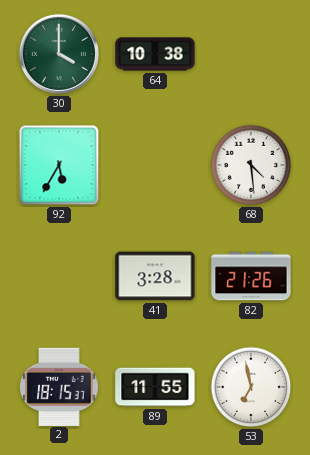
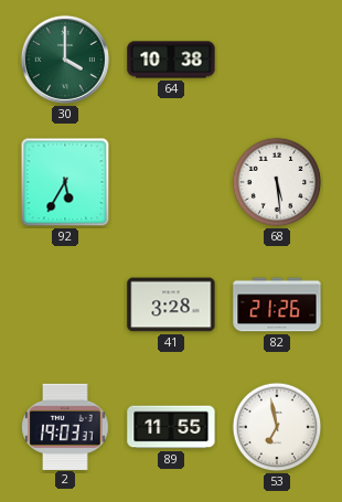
68: 4:29 -> 5:29 (277, 182)
2: 18:15 -> 19:03 (65, 426)
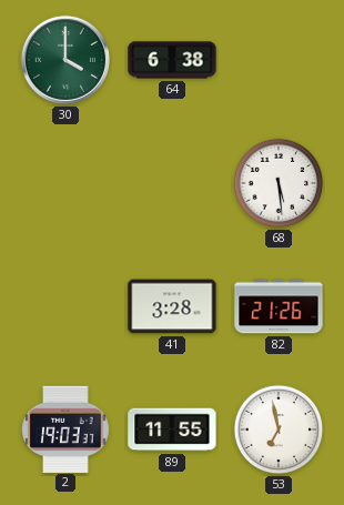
64: 10:38 -> 6:38 (172, 60)
92: 5:35 -> none (65, 182)
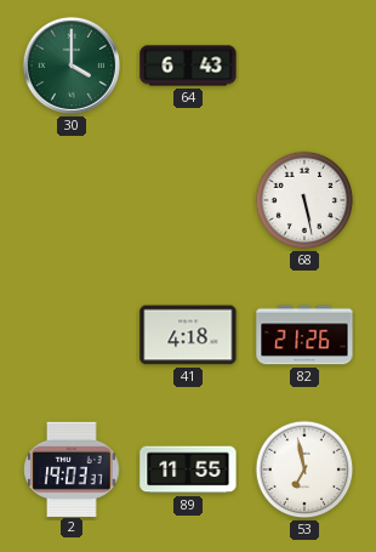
64: 6:38 -> 6:43 (188, 66)
68: 5:29 -> 5:28 (304, 200)
41: 3:28 -> 4:18 (188, 335)
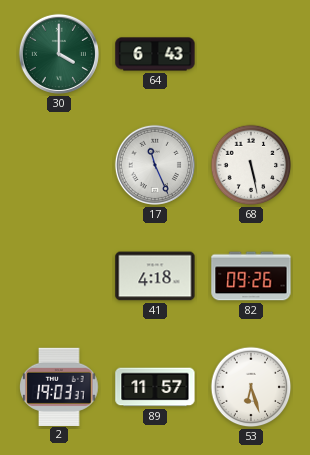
17: none -> 11:26 (155, 165)
82: 21:26 -> 09:26 (251, 276)
89: 11:55 -> 11:57 (155, 387)
53: 6:58 -> 6:27 (251, 387)
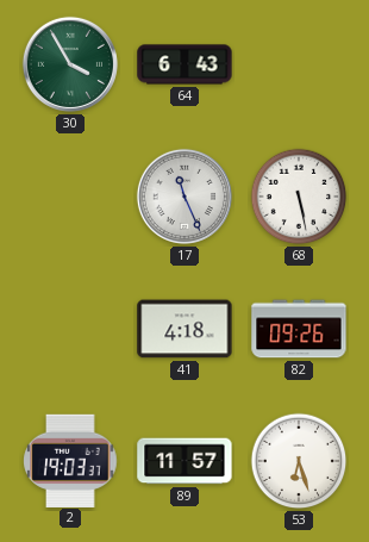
30: 4:00 -> 3:55 (70, 64)
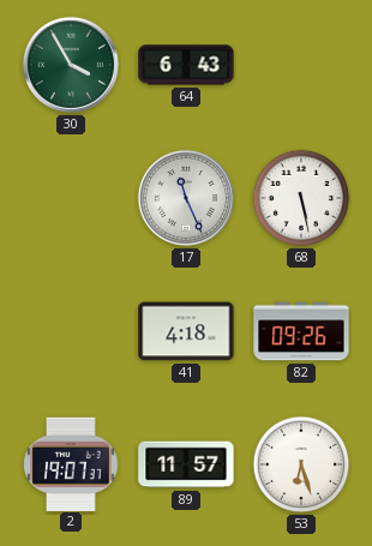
2: 19:03 -> 19:07 (71, 463)
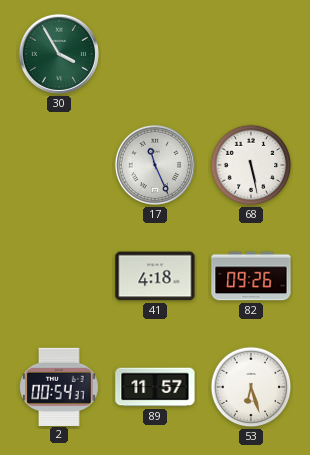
64: 6:43 -> none (186, 65)
2: 19:07 -> 00:54 (59, 386)
